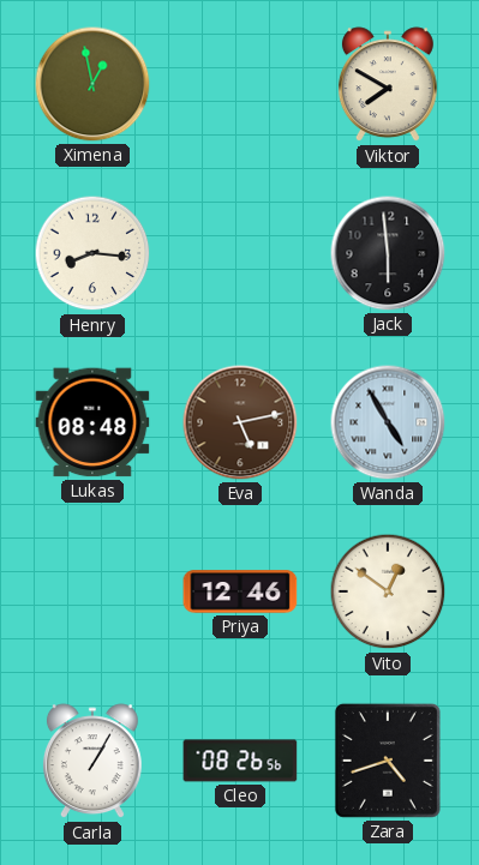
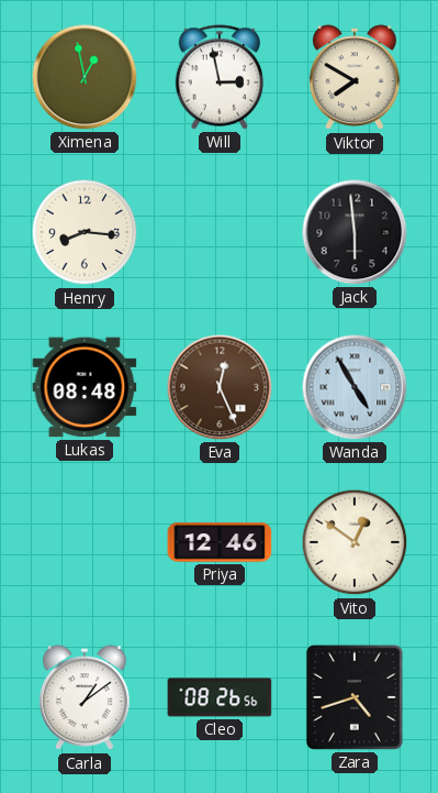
Will: none -> 2:58 (220, 77)
Eva: 5:13 -> 12:26 (220, 387)
Carla: 1:05 -> 1:09 (85, 698)
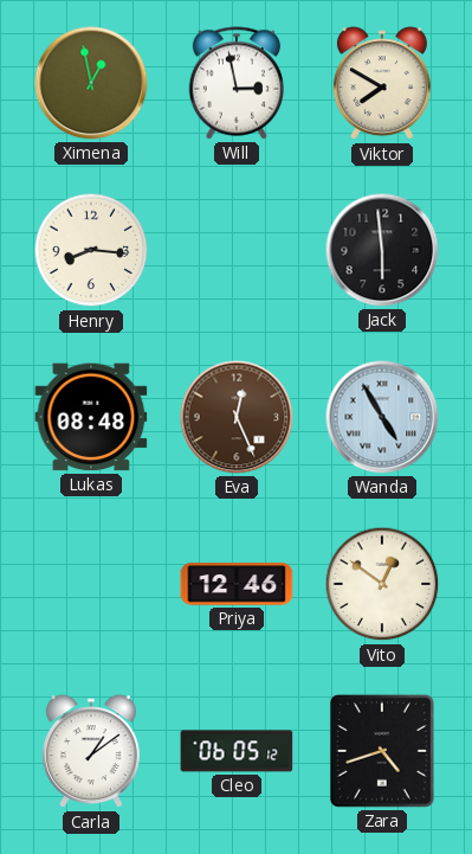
Cleo: 08:26 -> 06:05 (237, 751)
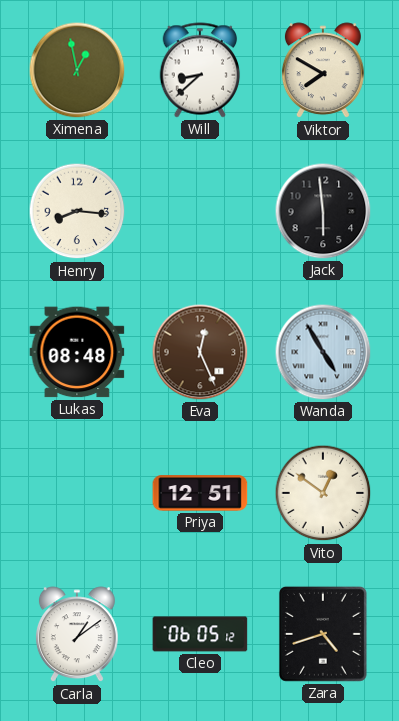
Will: 2:58 -> 8:38 (200, 70)
Priya: 12:46 -> 12:51 (200, 493)
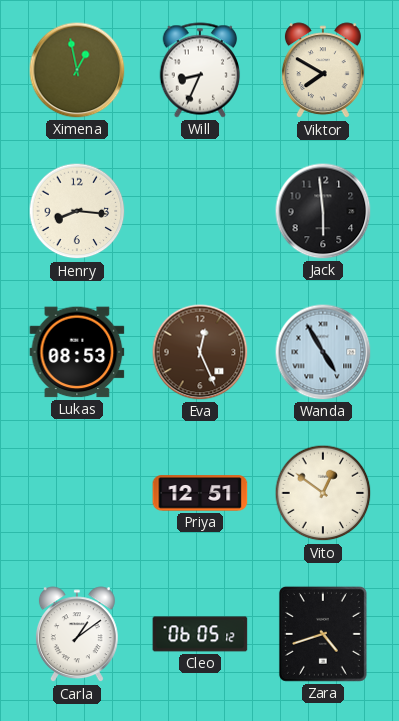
Will: 8:38 -> 8:34 (200, 70)
Lukas: 08:48 -> 08:53 (77, 352)
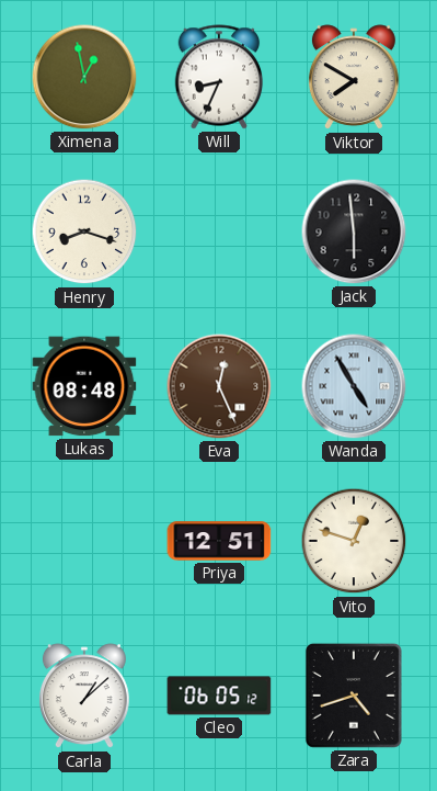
Henry: 8:16 -> 8:18 (84, 231)
Lukas: 08:53 -> 08:48 (84, 386)
Vito: 12:51 -> 12:48 (354, 541)
Carla: 1:09 -> 1:08 (84, 697)
